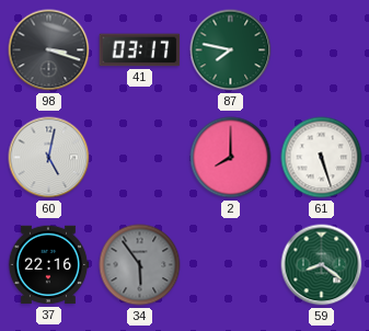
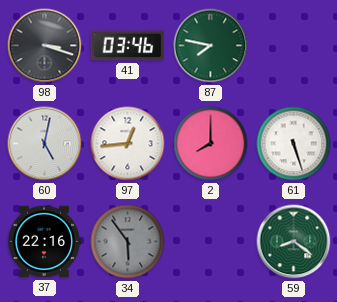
41: 03:17 -> 03:46 (128, 46)
97: none -> 12:44 (128, 144)
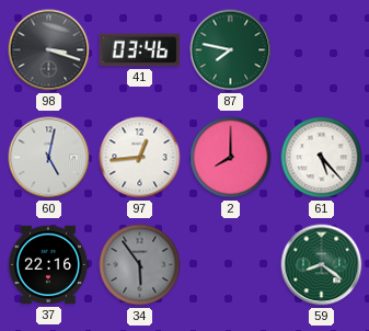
61: 5:27 -> 5:23 (322, 158)
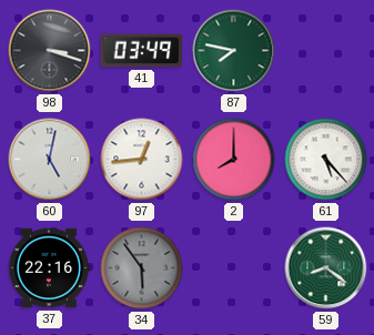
41: 03:46 -> 03:49 (142, 51)
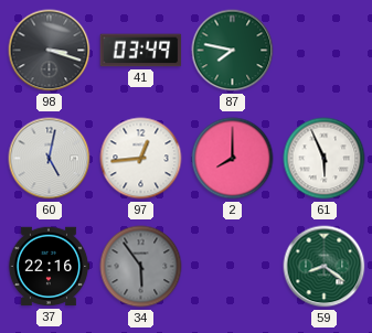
61: 5:23 -> 5:56 (325, 159)
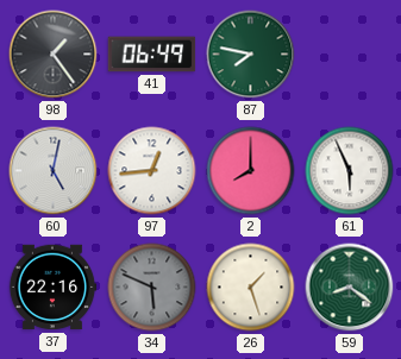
98: 3:18 -> 1:24 (54, 55)
41: 03:49 -> 06:49 (152, 55)
34: 5:54 -> 5:49 (152, 288)
26: none -> 1:27 (251, 288)
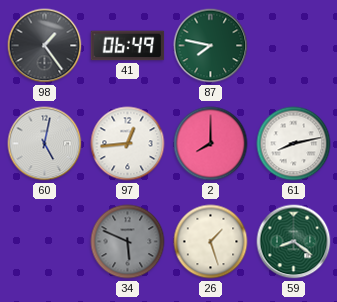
61: 5:56 -> 8:13 (294, 144)
37: 22:16 -> none (52, 288)
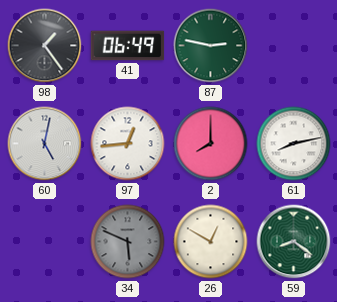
87: 7:47 -> 2:47 (211, 46)
26: 1:27 -> 12:50 (211, 242)
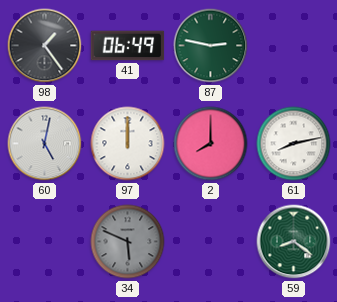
97: 12:44 -> 12:00 (128, 144)
26: 12:50 -> none (211, 242)
